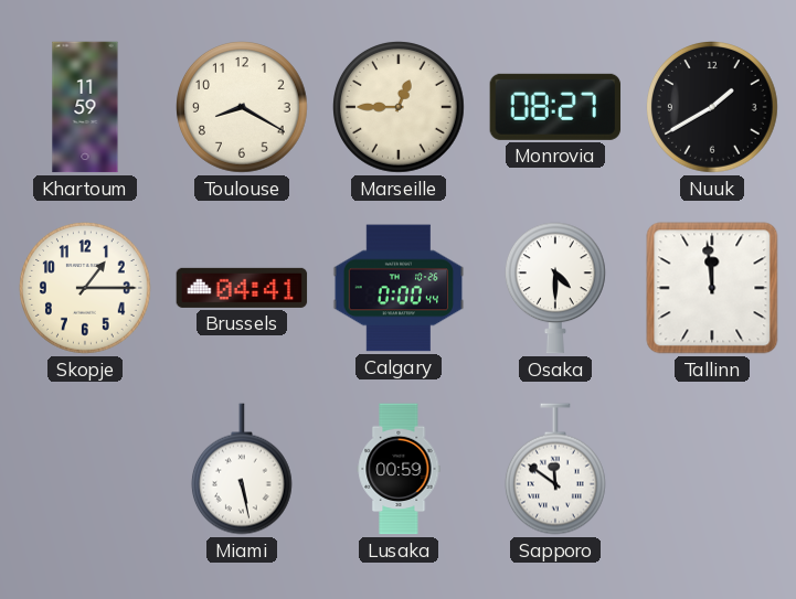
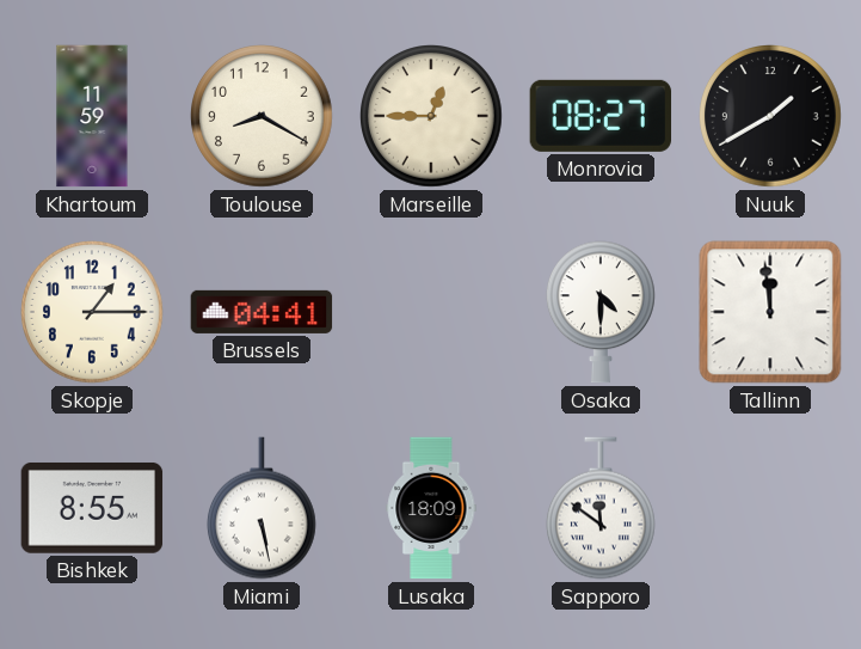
Calgary: 0:00 -> none (399, 288)
Bishkek: none -> 8:55 (92, 508)
Lusaka: 00:59 -> 18:09 (431, 508)
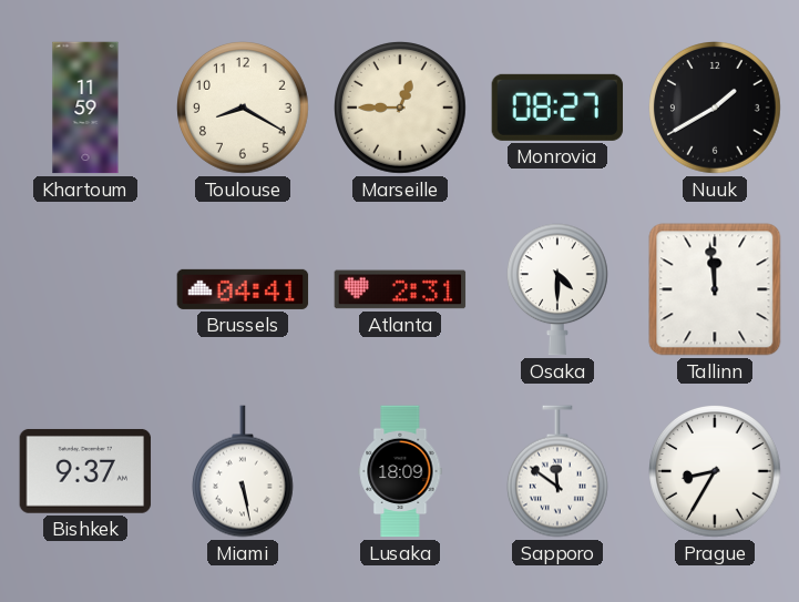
Skopje: 1:15 -> none (93, 313)
Atlanta: none -> 2:31 (400, 289)
Bishkek: 8:55 -> 9:37 (85, 471)
Prague: none -> 8:35 (716, 472)
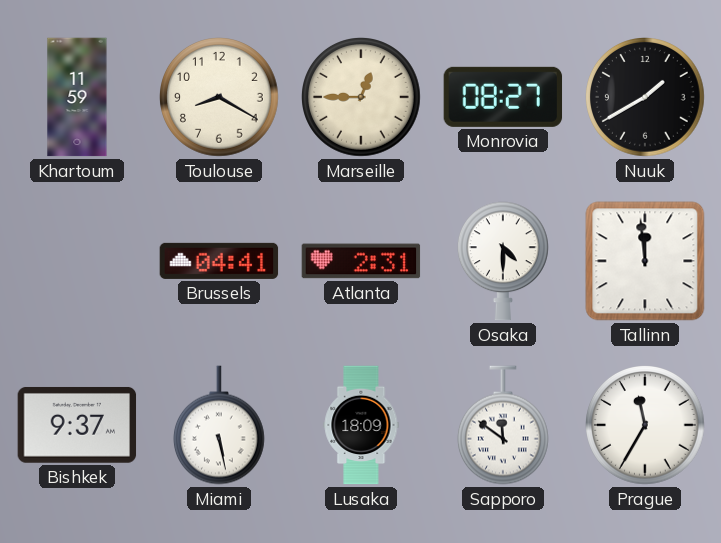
Prague: 8:35 -> 11:35 (646, 426)
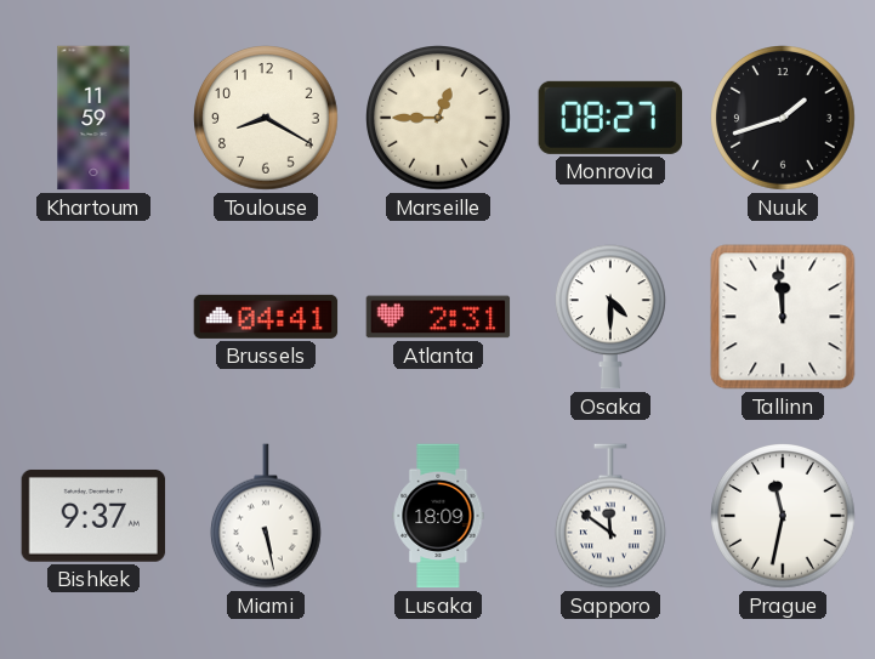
Nuuk: 1:40 -> 1:42 (784, 119)
Prague: 11:35 -> 11:32 (784, 517)
